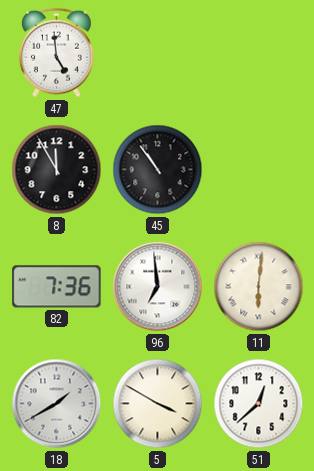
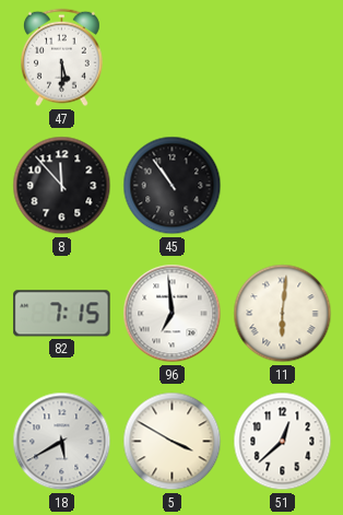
47: 4:59 -> 5:30 (62, 58)
8: 11:55 -> 11:53 (62, 186)
82: 7:36 -> 7:15 (62, 314)
18: 1:40 -> 5:40 (62, 442)
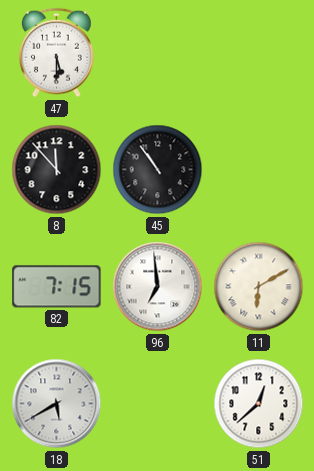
11: 6:01 -> 6:10 (259, 287)
5: 3:50 -> none (173, 442)
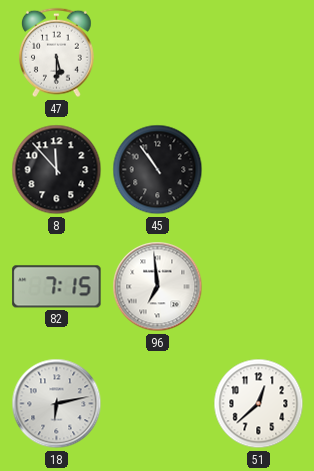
11: 6:10 -> none (259, 287)
18: 5:40 -> 6:13 (57, 404)
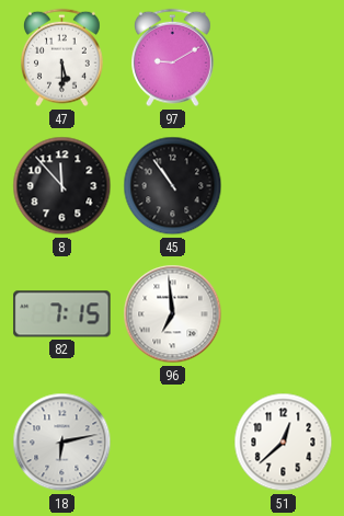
97: none -> 9:10 (173, 58)
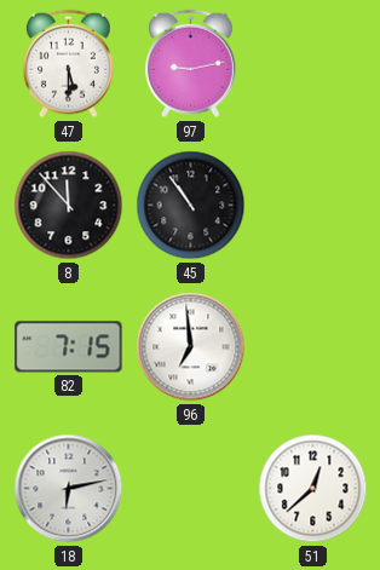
97: 9:10 -> 9:13 (191, 64)
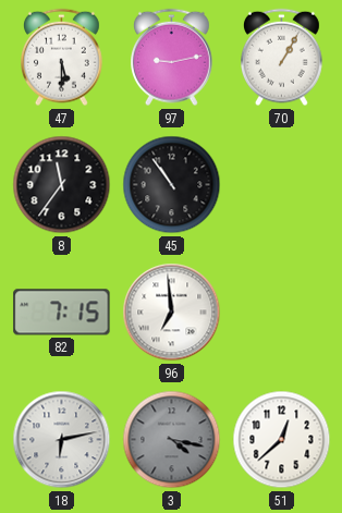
70: none -> 1:05 (282, 58)
8: 11:53 -> 11:36 (62, 185)
3: none -> 4:17 (172, 440)
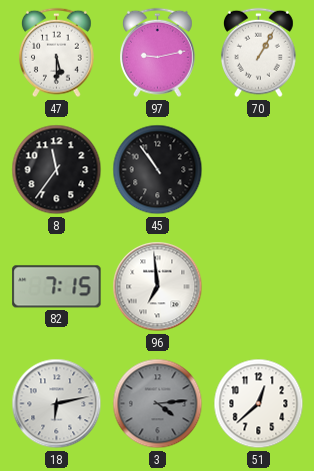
3: 4:17 -> 4:14 (158, 404)
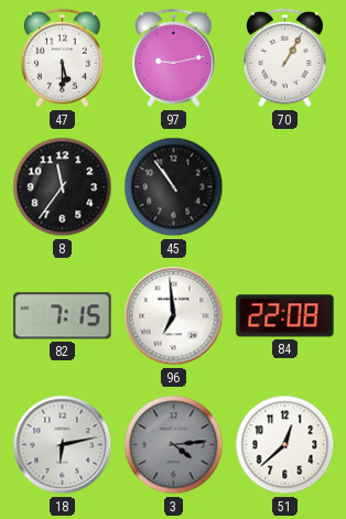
84: none -> 22:08 (285, 316)
